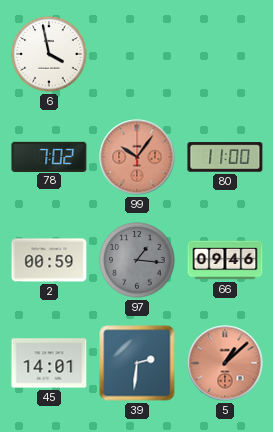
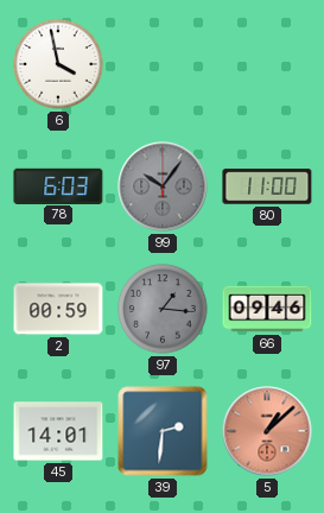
78: 7:02 -> 6:03 (58, 185)
99 dial: salmon -> grey (163, 186)
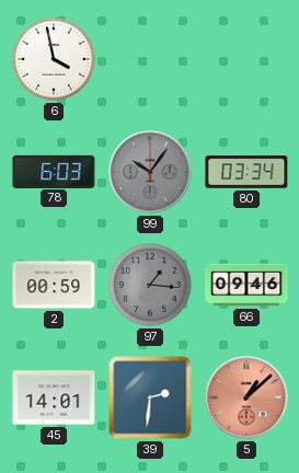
80: 11:00 -> 03:34 (246, 172)
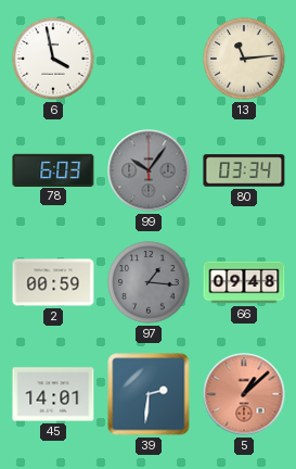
13: none -> 11:14 (244, 59)
66: 09:46 -> 09:48 (244, 282)
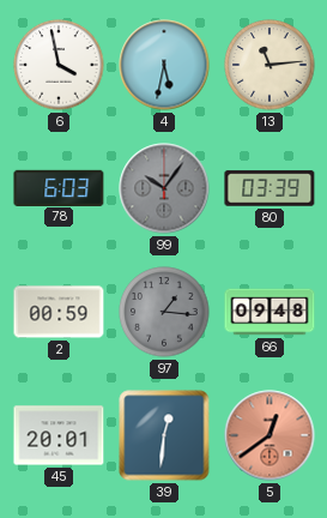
4: none -> 5:32 (164, 65)
80: 03:34 -> 03:39 (270, 188)
45: 14:01 -> 20:01 (59, 435)
39: 2:31 -> 12:31 (164, 435)
5: 1:08 -> 12:39 (270, 435)
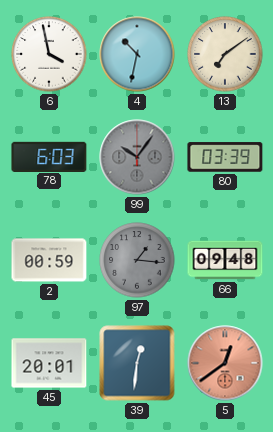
4: 5:32 -> 10:32 (137, 54)
13: 11:14 -> 7:09 (225, 54)
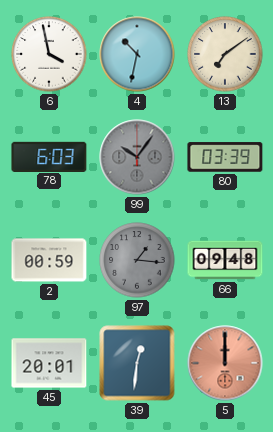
5: 12:39 -> 12:00 (225, 363)
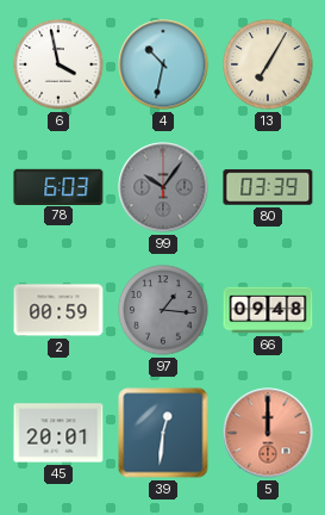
13: 7:09 -> 7:05 (268, 64)
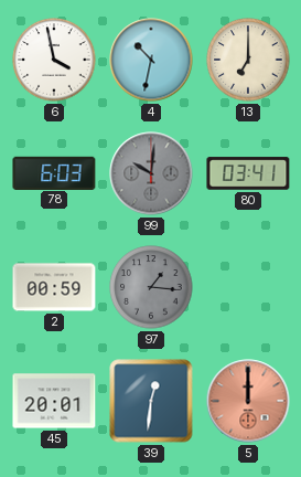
13: 7:05 -> 7:00 (248, 60)
99: 10:06 -> 10:01 (151, 173)
80: 03:39 -> 03:41 (248, 173)
66: 09:48 -> none (268, 310)
